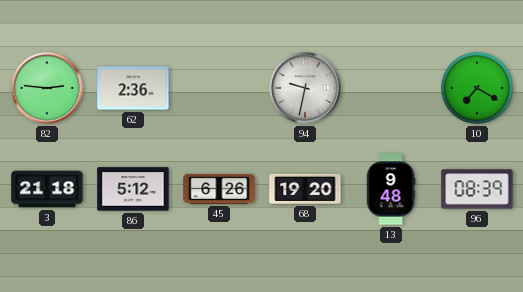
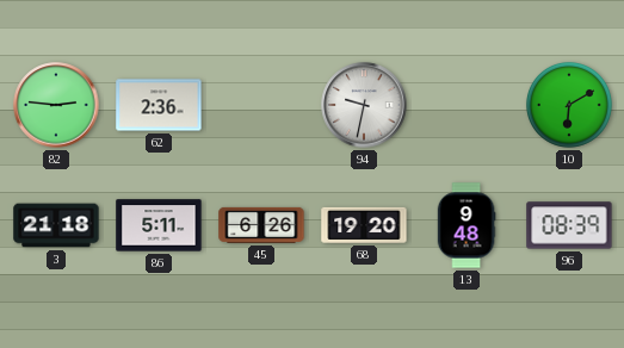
10: 7:20 -> 6:10 (569, 105)
86: 5:12 -> 5:11 (159, 225)
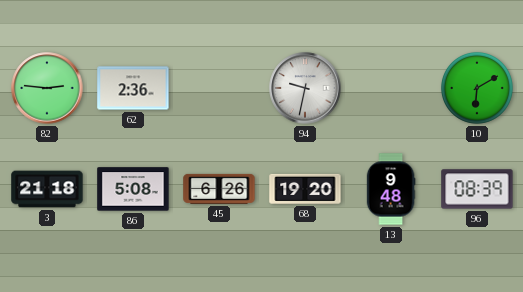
86: 5:11 -> 5:08 (133, 189)
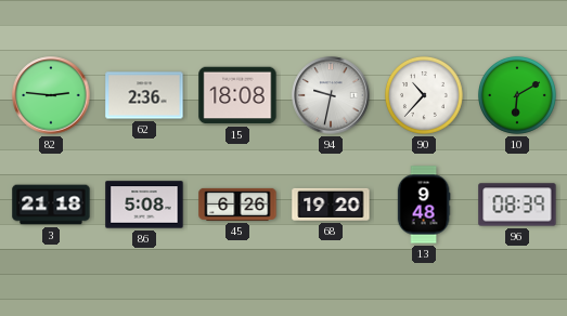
15: none -> 18:08 (237, 95)
90: none -> 10:37 (424, 95)
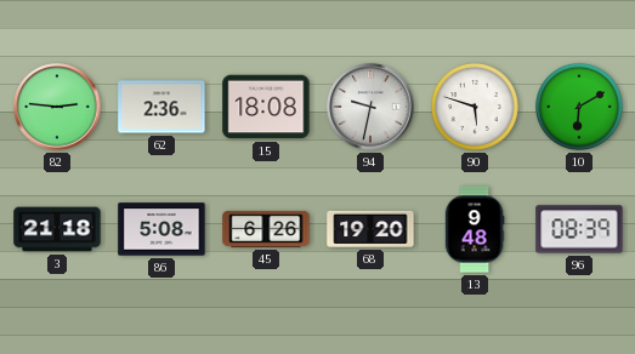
90: 10:37 -> 5:48 (475, 107)
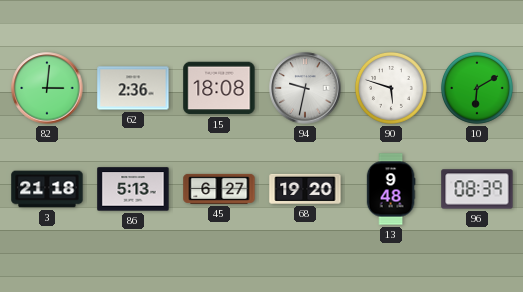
82: 2:46 -> 3:01 (47, 88)
86: 5:08 -> 5:13 (133, 189)
45: 6:26 -> 6:27 (219, 189)
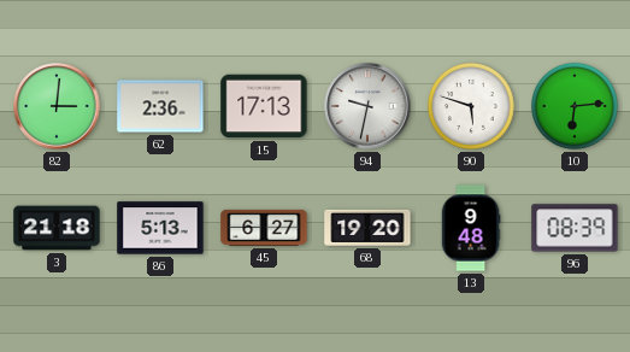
15: 18:08 -> 17:13 (264, 106)
10: 6:10 -> 6:14 (575, 106)
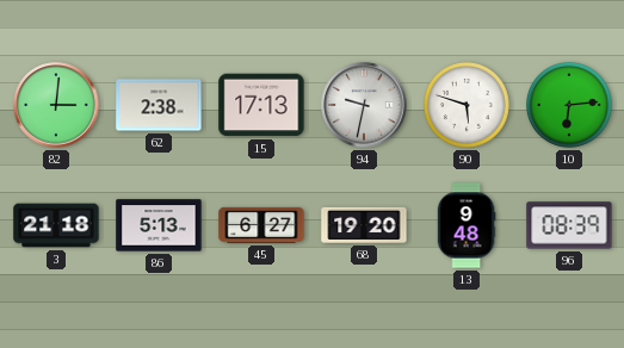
62: 2:36 -> 2:38 (159, 105)
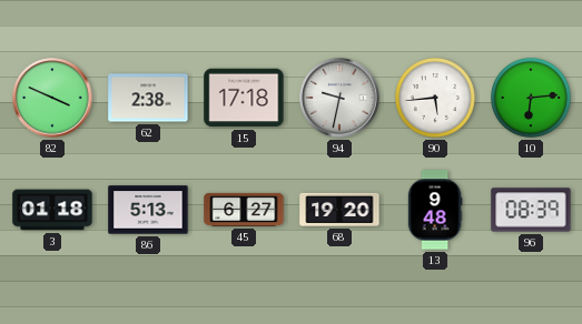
82: 3:01 -> 3:49 (52, 98)
15: 17:13 -> 17:18 (244, 98)
90: 5:48 -> 5:44 (435, 98)
3: 21:18 -> 01:18 (52, 210)
